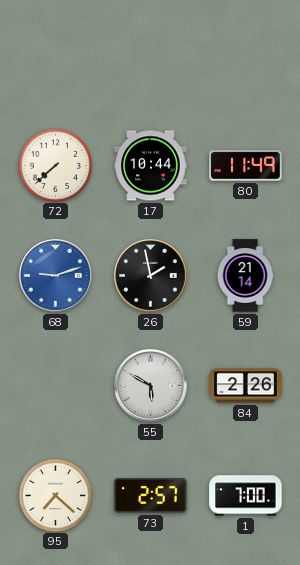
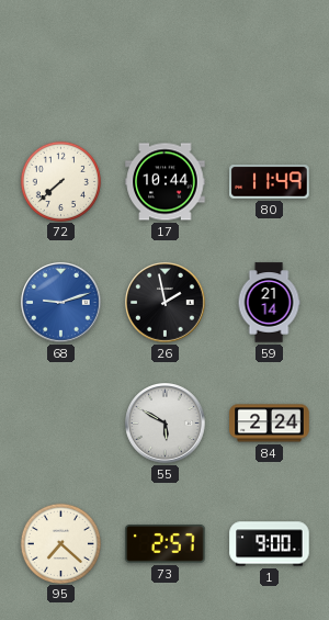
84: 2:26 -> 2:24 (270, 424)
1: 7:00 -> 9:00 (270, 544)
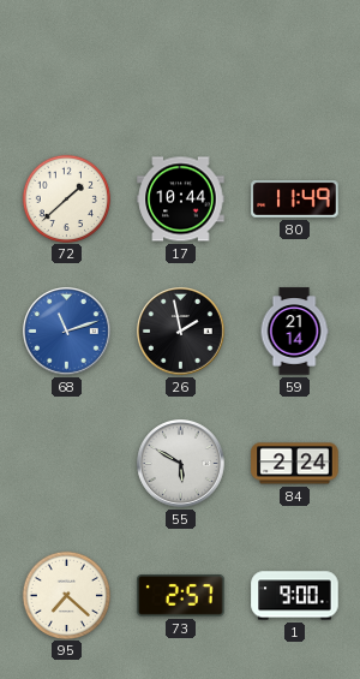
72: 7:38 -> 1:38 (66, 198)
68: 9:12 -> 11:12 (67, 332)
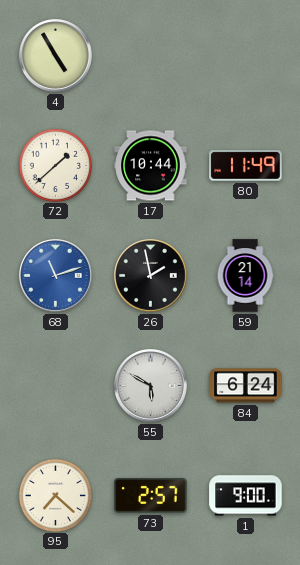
4: none -> 4:55 (56, 56)
84: 2:24 -> 6:24 (246, 386)
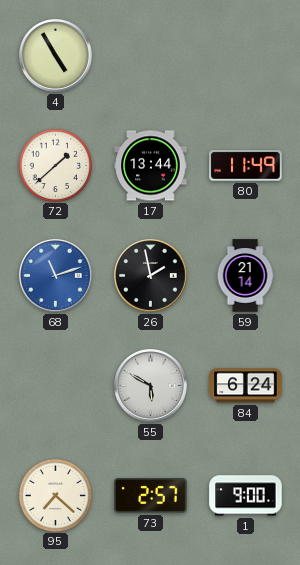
17: 10:44 -> 13:44 (151, 166)
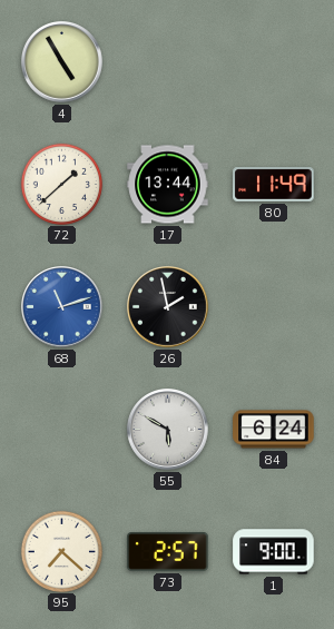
59: 21:14 -> none (245, 276)
